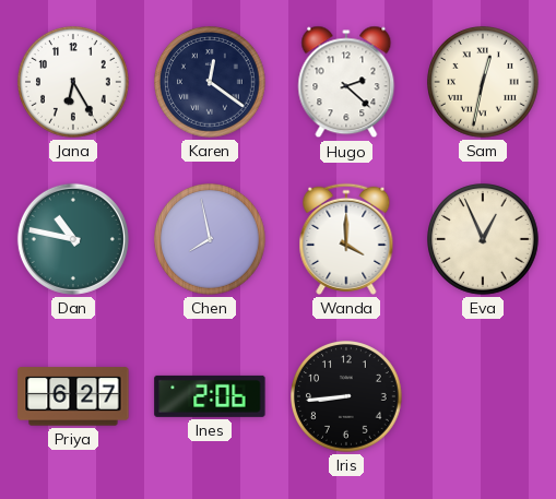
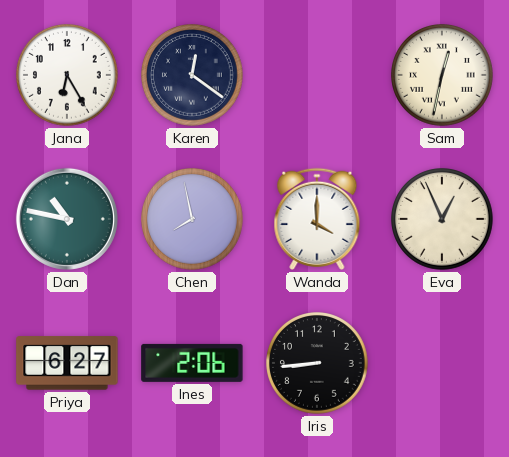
Hugo: 2:22 -> none (346, 82)
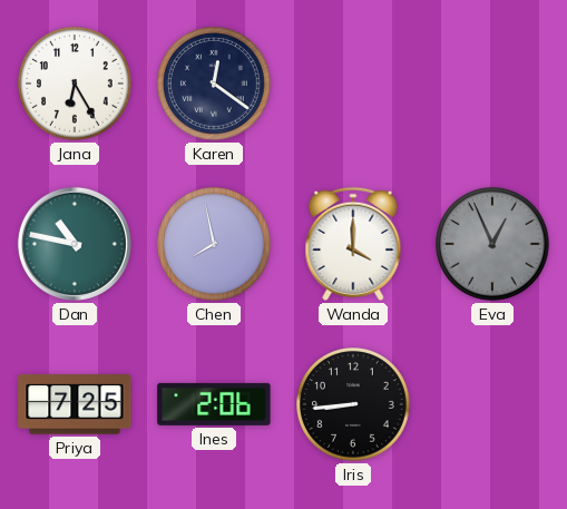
Sam: 12:32 -> none (443, 76)
Eva dial: cream -> grey (493, 245)
Priya: 6:27 -> 7:25 (75, 404)
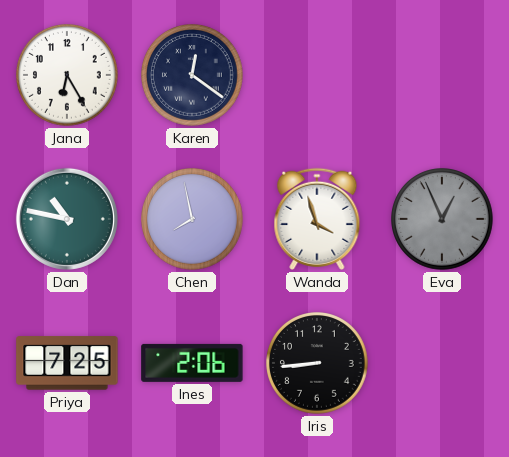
Wanda: 4:00 -> 3:57 (317, 219)
